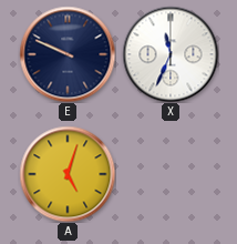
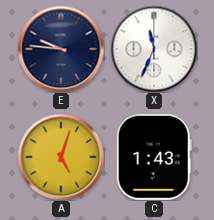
E: 9:49 -> 9:46 (61, 49)
C: none -> 1:43 (154, 157)
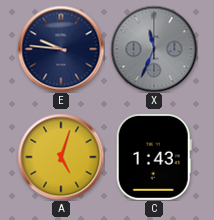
X dial: white -> grey (154, 49)
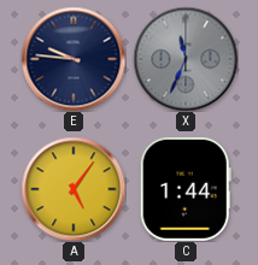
A: 5:03 -> 5:06 (74, 189)
C: 1:43 -> 1:44 (186, 189)
